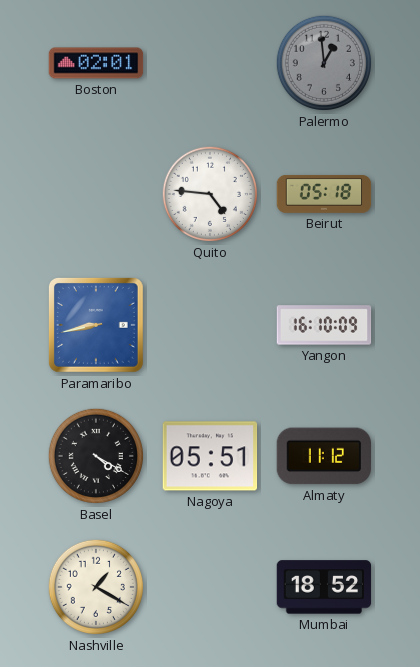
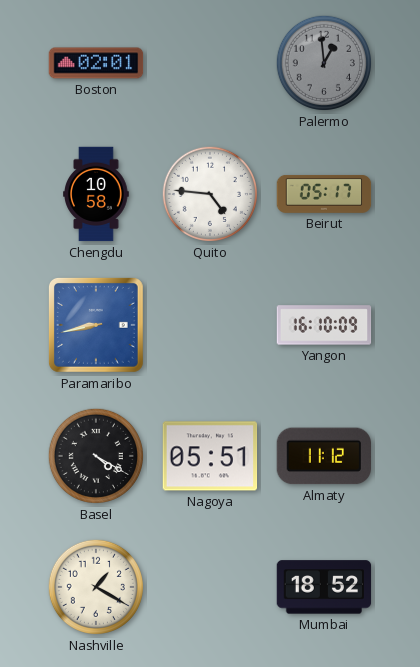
Chengdu: none -> 10:58 (96, 194)
Beirut: 05:18 -> 05:17 (324, 194)
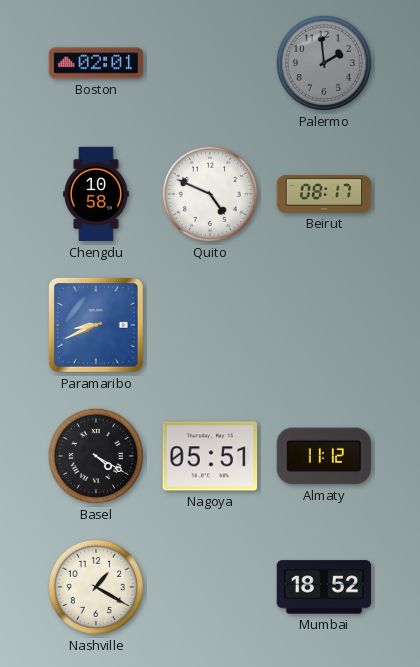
Palermo: 12:59 -> 1:59 (324, 63)
Quito: 4:46 -> 4:49 (210, 194)
Beirut: 05:17 -> 08:17 (324, 194)
Paramaribo: 8:43 -> 8:41 (96, 325)
Yangon: 16:10 -> none (324, 325)
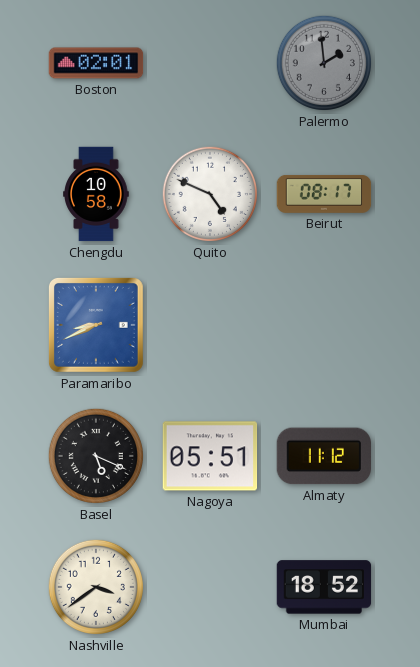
Basel: 4:20 -> 5:19 (96, 456)
Nashville: 1:20 -> 3:39 (96, 587)
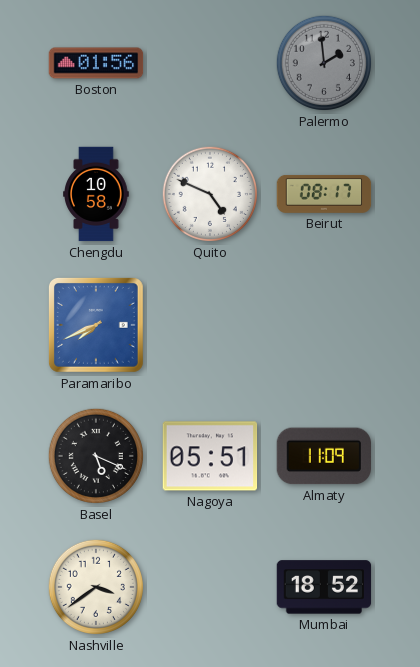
Boston: 02:01 -> 01:56 (96, 63)
Paramaribo: 8:41 -> 7:41 (96, 325)
Almaty: 11:12 -> 11:09 (323, 456)
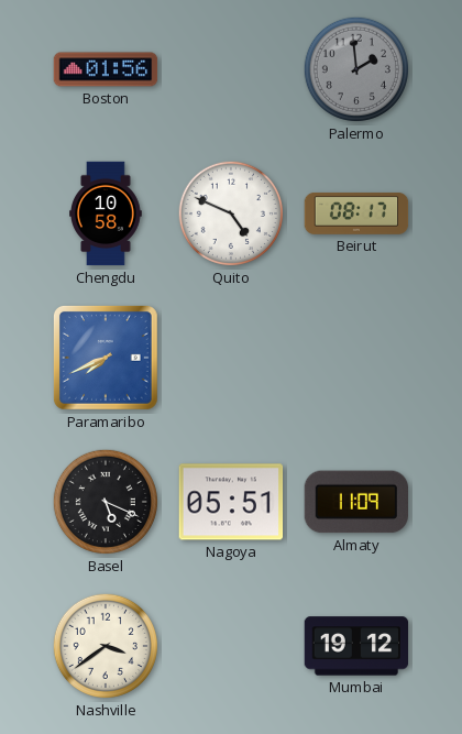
Mumbai: 18:52 -> 19:12 (356, 646)
